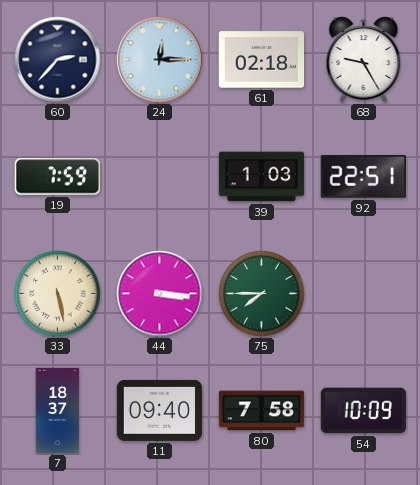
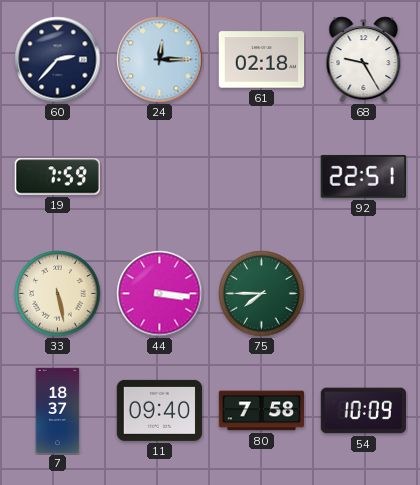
39: 1:03 -> none (262, 177)
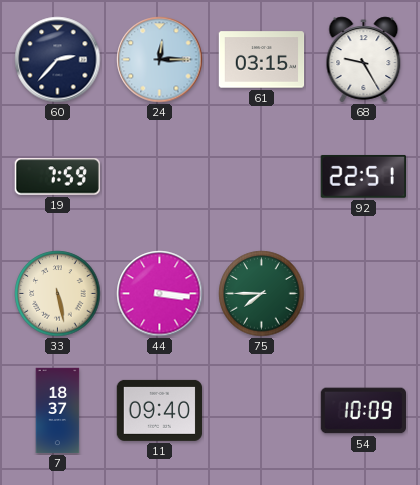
61: 02:18 -> 03:15 (262, 60)
80: 7:58 -> none (262, 411)
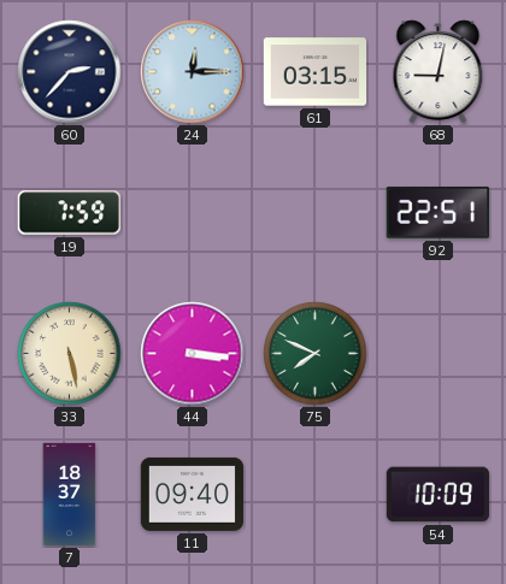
68: 9:25 -> 9:02 (439, 72)
75: 7:45 -> 7:49 (316, 354)
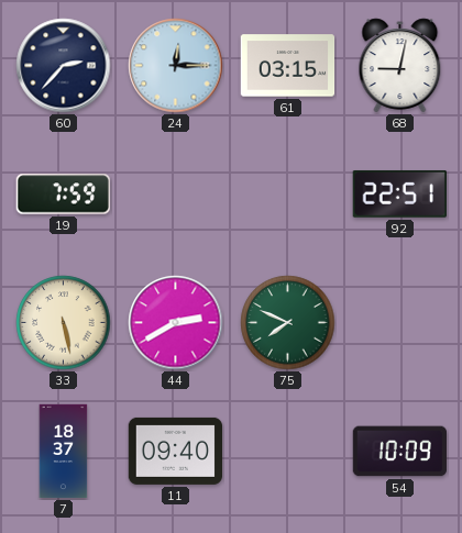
44: 3:16 -> 2:40 (176, 323)
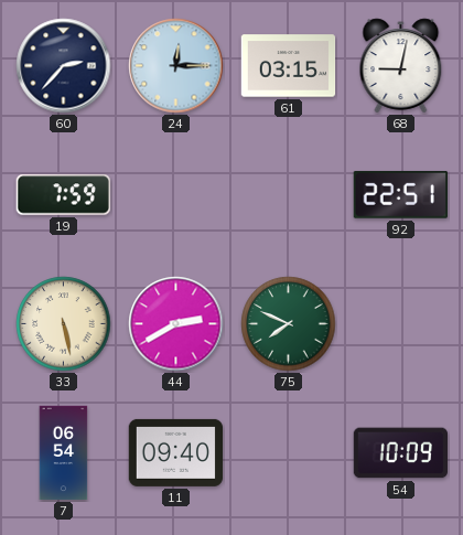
7: 18:37 -> 06:54 (64, 453)
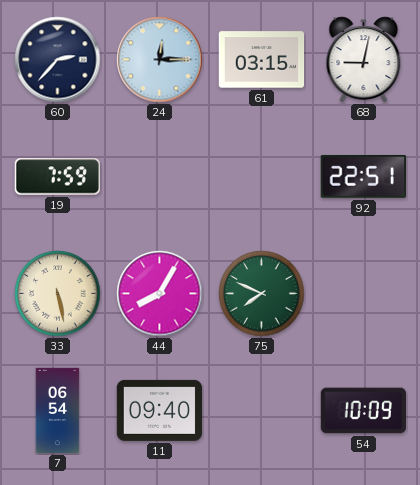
44: 2:40 -> 8:05 (160, 294)
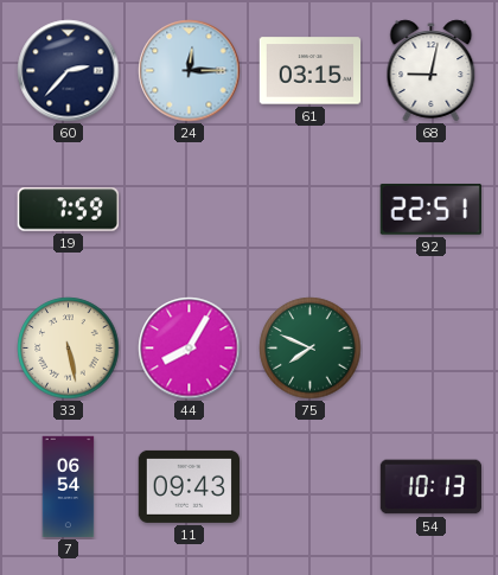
11: 09:40 -> 09:43 (190, 486)
54: 10:09 -> 10:13 (432, 487)
